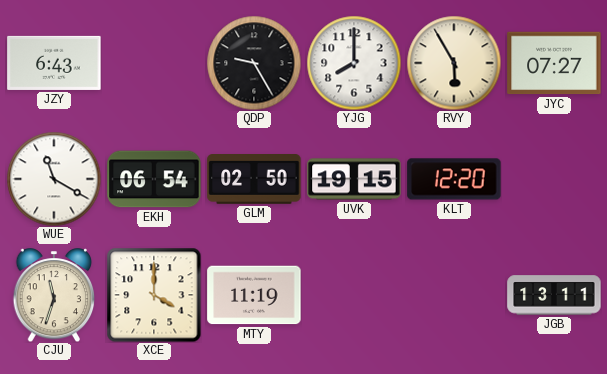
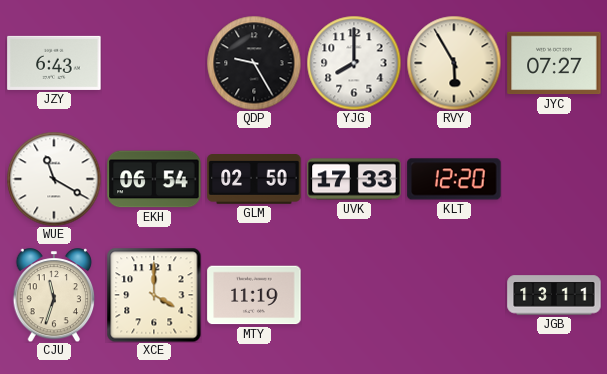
UVK: 19:15 -> 17:33 (354, 179)
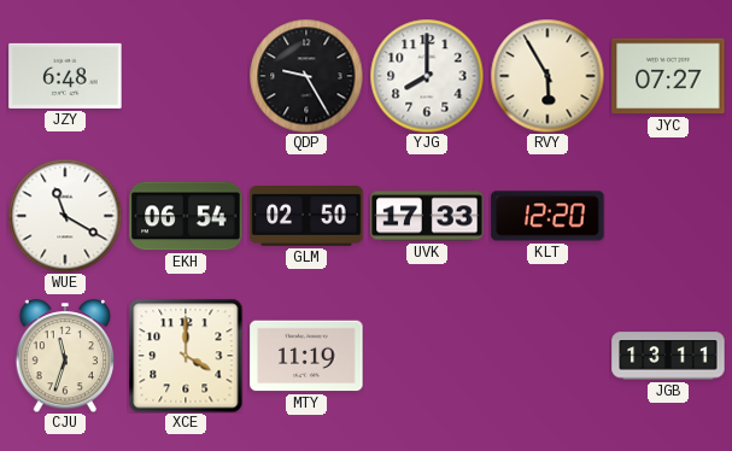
JZY: 6:43 -> 6:48 (65, 76)
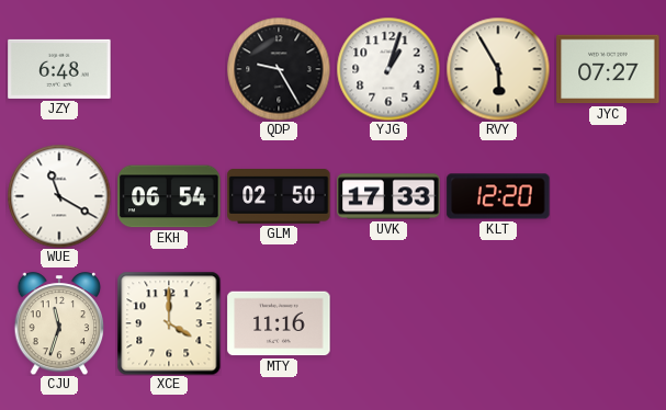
YJG: 8:00 -> 1:03 (388, 69)
MTY: 11:19 -> 11:16 (279, 323)
JGB: 13:11 -> none (668, 356)
